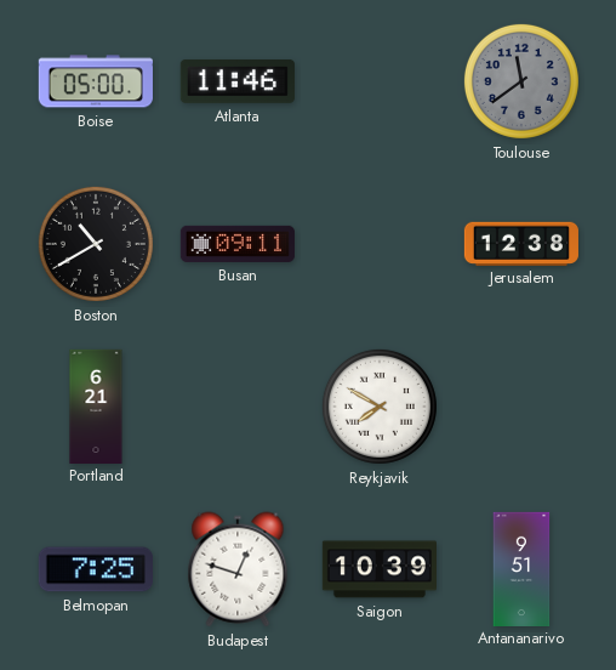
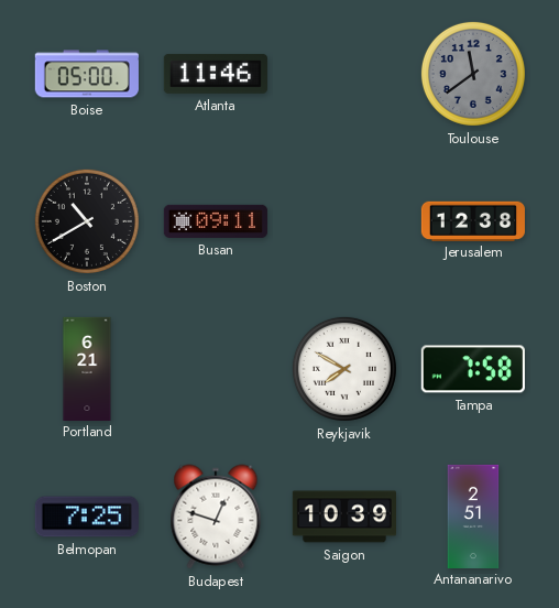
Tampa: none -> 7:58 (473, 369)
Antananarivo: 9:51 -> 2:51 (473, 515)
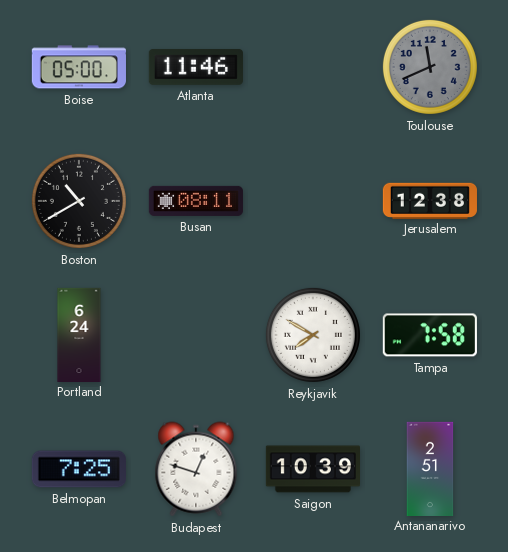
Toulouse: 11:39 -> 11:41 (430, 67)
Busan: 09:11 -> 08:11 (195, 201)
Portland: 6:21 -> 6:24 (79, 334)
